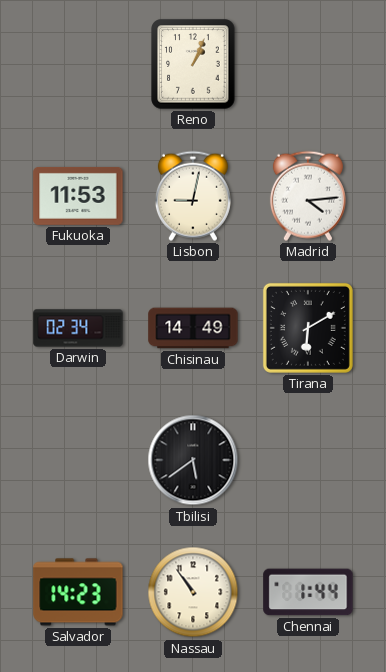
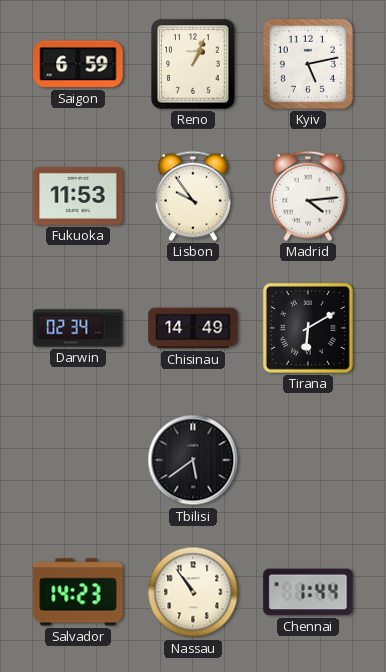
Saigon: none -> 6:59 (78, 64)
Kyiv: none -> 5:13 (308, 64)
Lisbon: 9:02 -> 9:54 (193, 196)
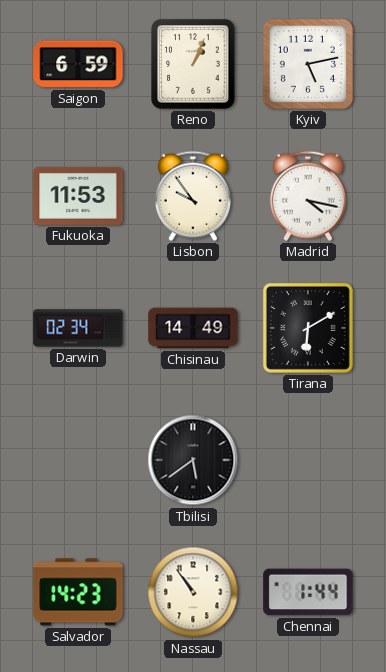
Madrid: 4:14 -> 4:17 (308, 196)
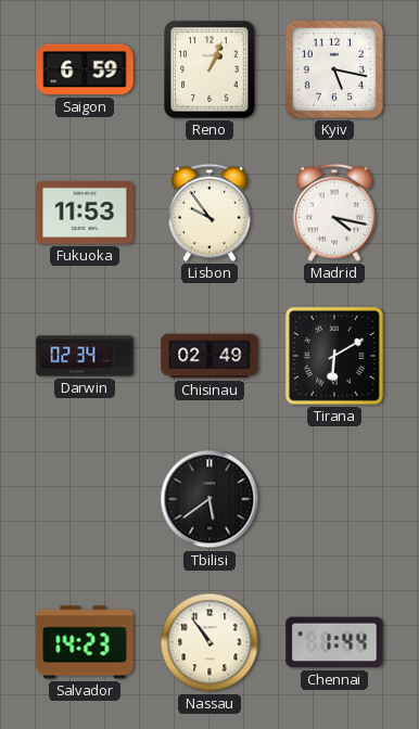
Kyiv: 5:13 -> 5:17 (334, 69)
Chisinau: 14:49 -> 02:49 (210, 356)
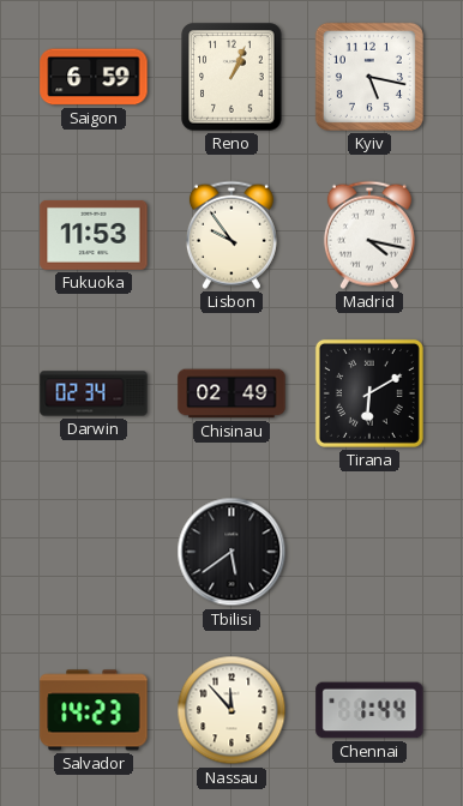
Nassau: 10:54 -> 11:53 (231, 710)
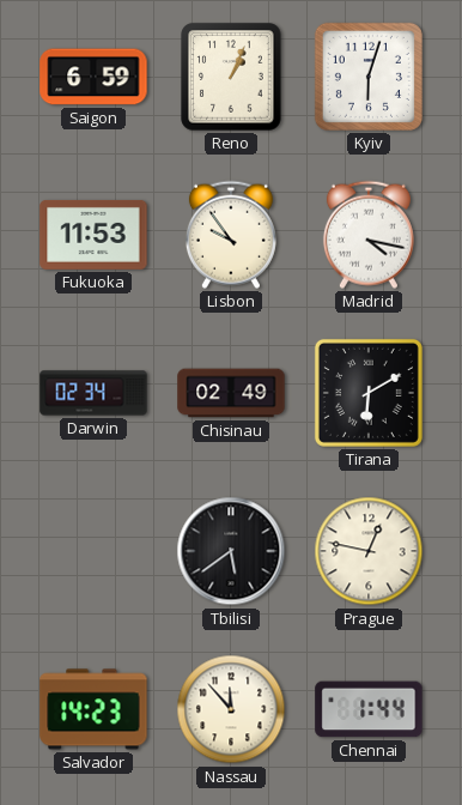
Kyiv: 5:17 -> 6:03 (369, 77)
Prague: none -> 12:47 (369, 551)
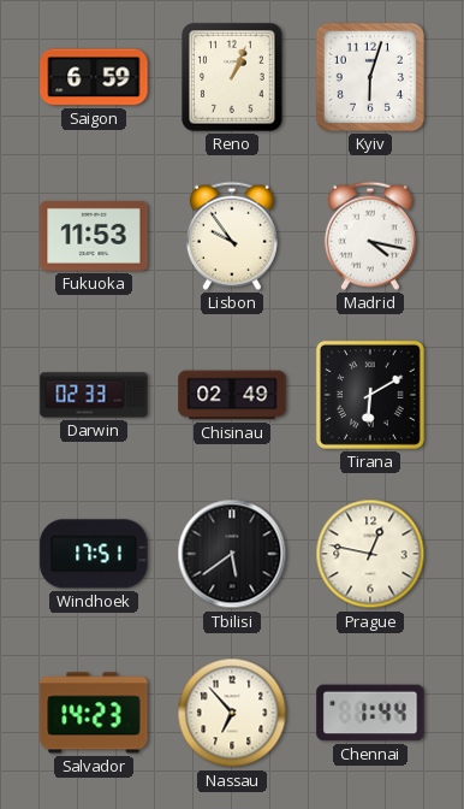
Darwin: 02:34 -> 02:33 (94, 395)
Windhoek: none -> 17:51 (94, 554)
Nassau: 11:53 -> 6:53 (232, 713)
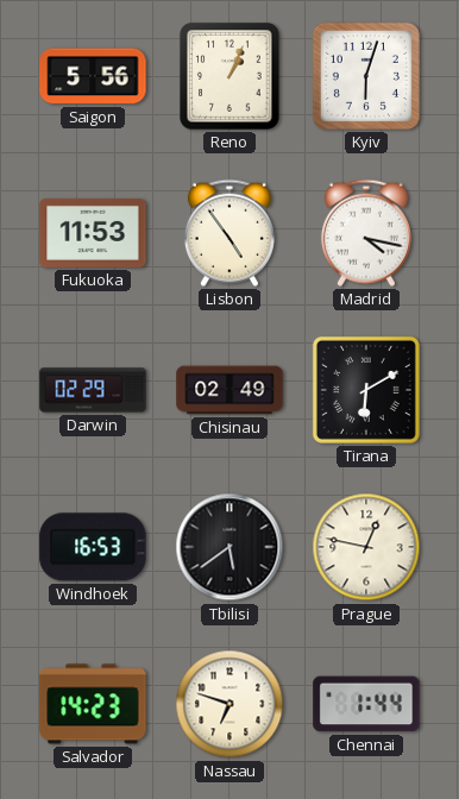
Saigon: 6:59 -> 5:56 (93, 76)
Lisbon: 9:54 -> 4:54 (229, 233)
Darwin: 02:33 -> 02:29 (93, 390)
Windhoek: 17:51 -> 16:53 (93, 547)
Nassau: 6:53 -> 6:48 (229, 704)
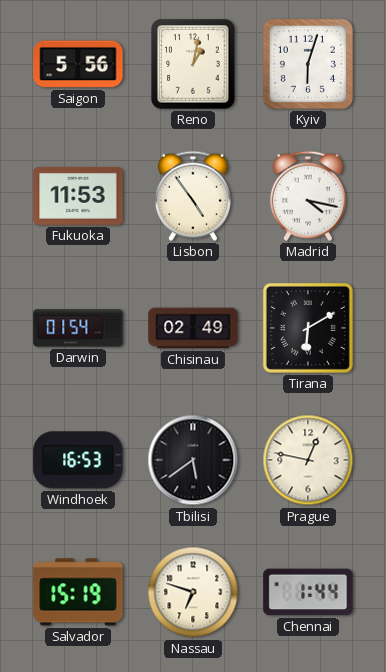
Reno: 1:04 -> 1:02 (193, 64)
Darwin: 02:29 -> 01:54 (78, 328)
Salvador: 14:23 -> 15:19 (78, 592)
